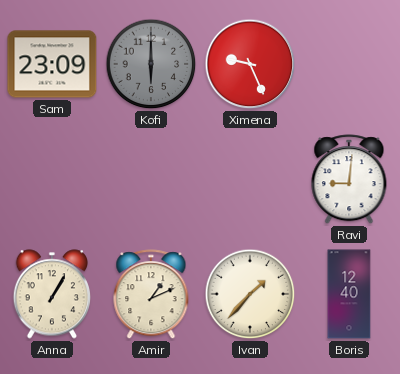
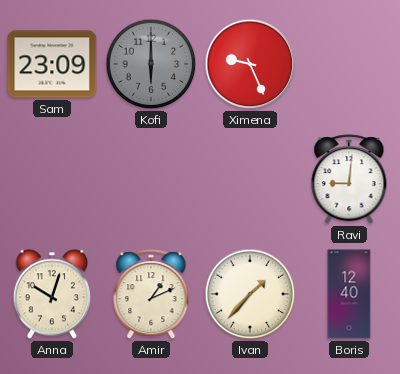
Anna: 1:05 -> 10:03 (51, 294)
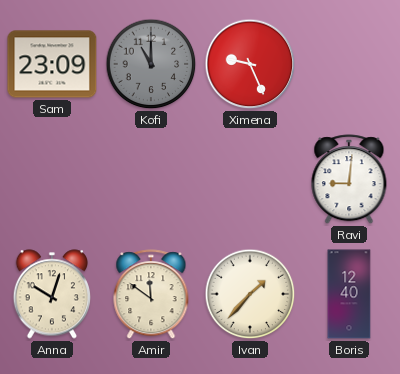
Kofi: 6:00 -> 11:00 (151, 64)
Amir: 1:11 -> 11:51 (151, 295)
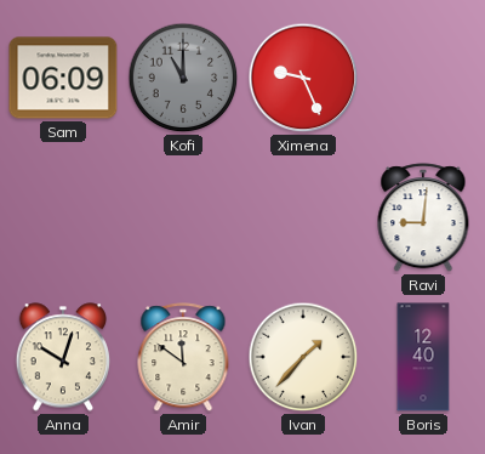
Sam: 23:09 -> 06:09 (63, 78)
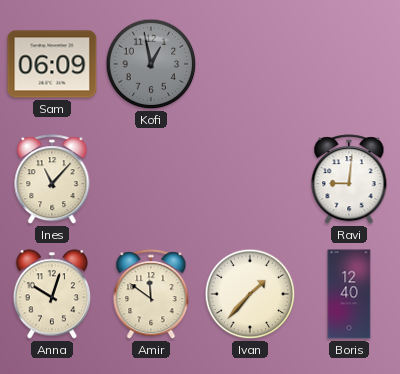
Kofi: 11:00 -> 12:58 (151, 64)
Ximena: 9:26 -> none (303, 78)
Ines: none -> 11:07 (52, 180)
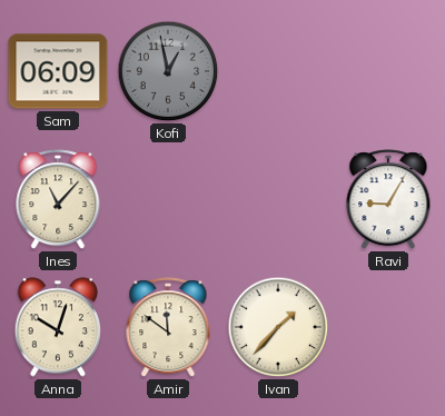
Ravi: 9:01 -> 9:05 (388, 200)
Boris: 12:40 -> none (349, 294)
